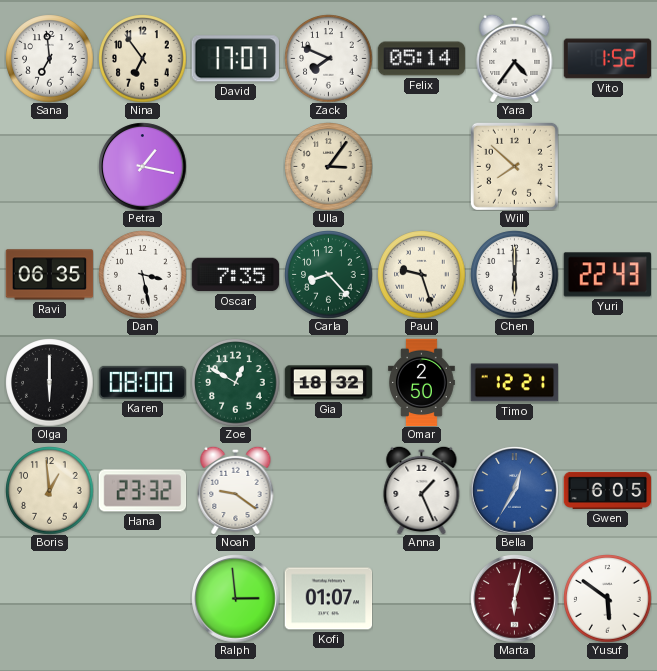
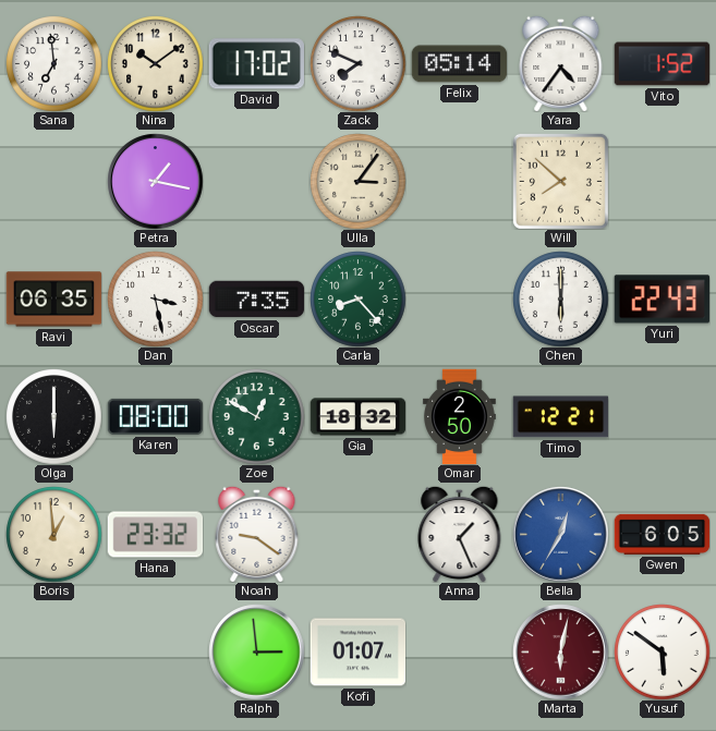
Nina: 6:54 -> 10:09 (155, 63)
David: 17:07 -> 17:02 (256, 64)
Paul: 9:27 -> none (421, 274)
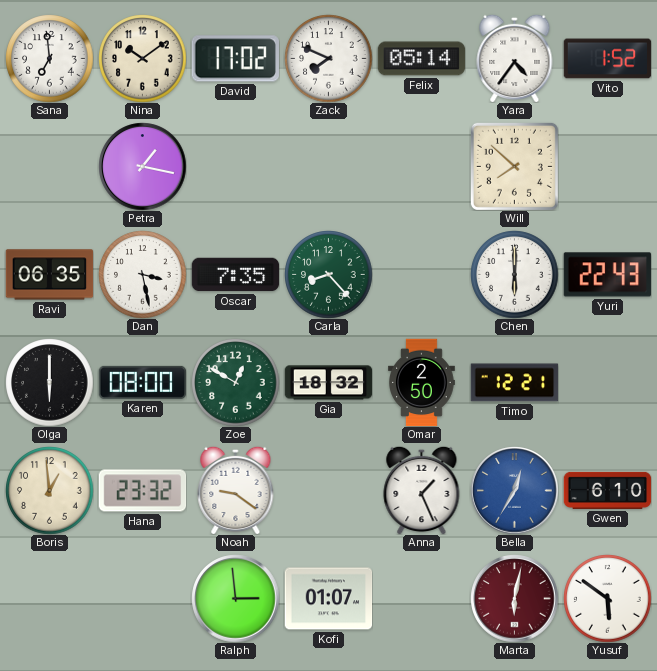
Ulla: 3:06 -> none (357, 181)
Gwen: 6:05 -> 6:10 (607, 490)
